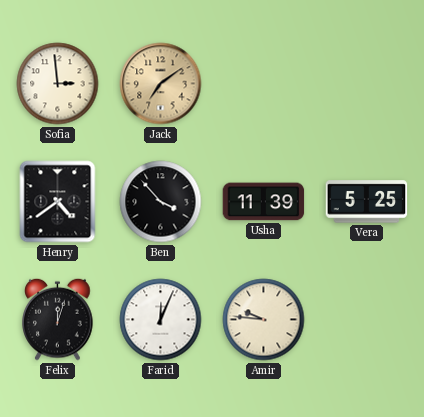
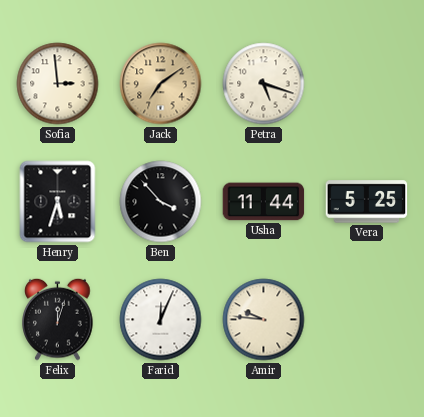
Petra: none -> 5:18 (264, 84)
Henry: 4:39 -> 5:33 (58, 202)
Usha: 11:39 -> 11:44 (264, 202)
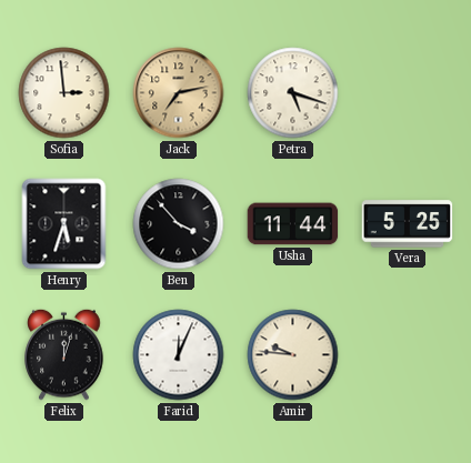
Jack: 7:09 -> 7:13 (179, 93)
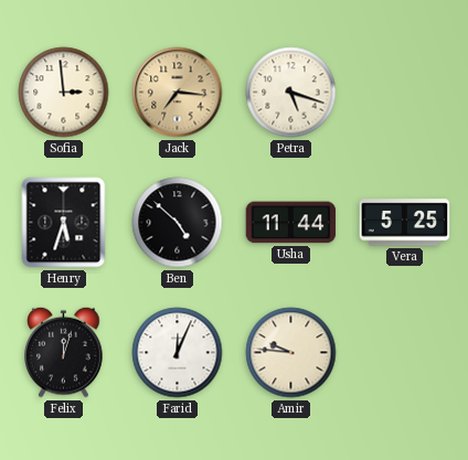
Jack: 7:13 -> 7:16 (178, 93)
Ben: 3:53 -> 4:52 (178, 223)
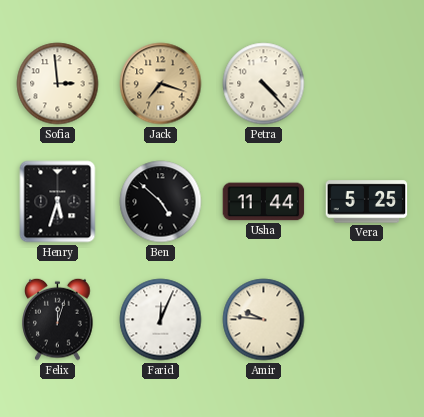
Jack: 7:16 -> 7:18 (161, 84)
Petra: 5:18 -> 4:23 (264, 84)
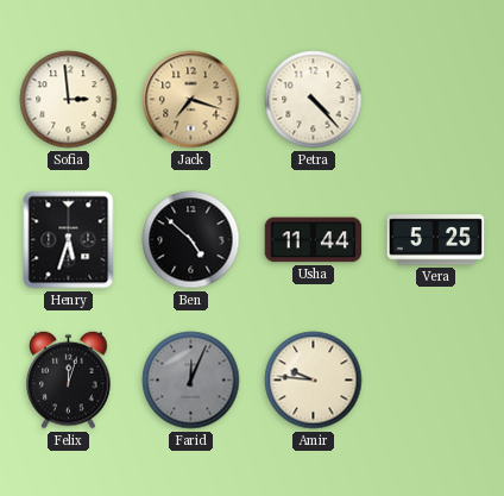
Farid dial: white -> grey (191, 381)
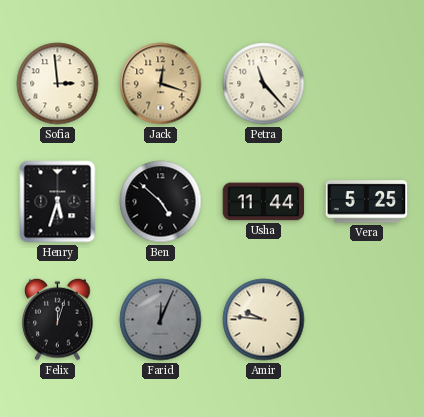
Jack: 7:18 -> 12:18 (161, 84)
Petra: 4:23 -> 11:23 (264, 84)
